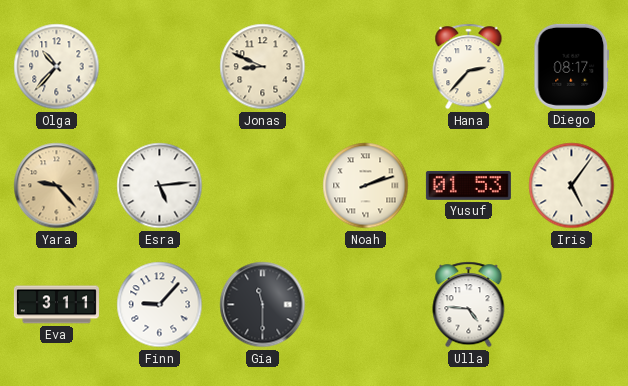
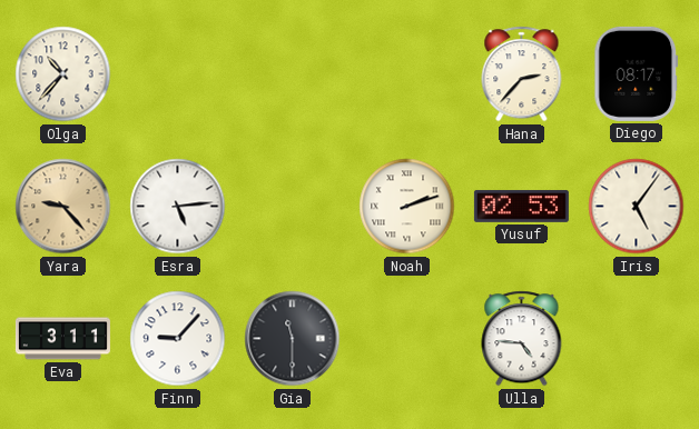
Jonas: 8:49 -> none (263, 67)
Yusuf: 01:53 -> 02:53 (521, 206)
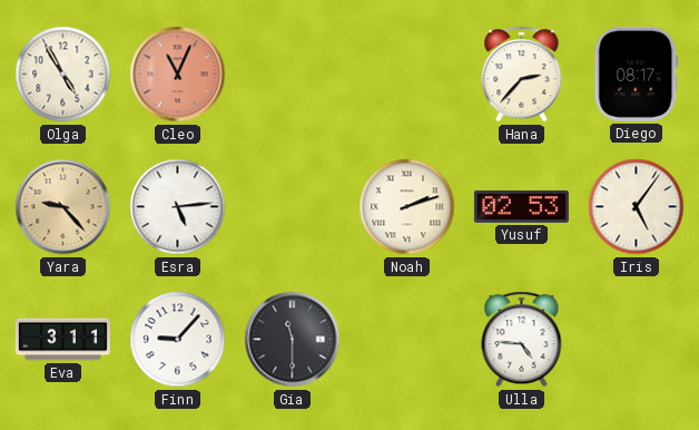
Olga: 10:37 -> 4:55 (63, 75)
Cleo: none -> 11:04 (178, 75)
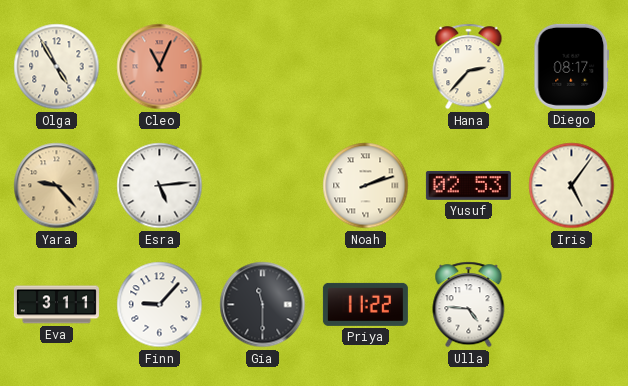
Priya: none -> 11:22 (365, 304)
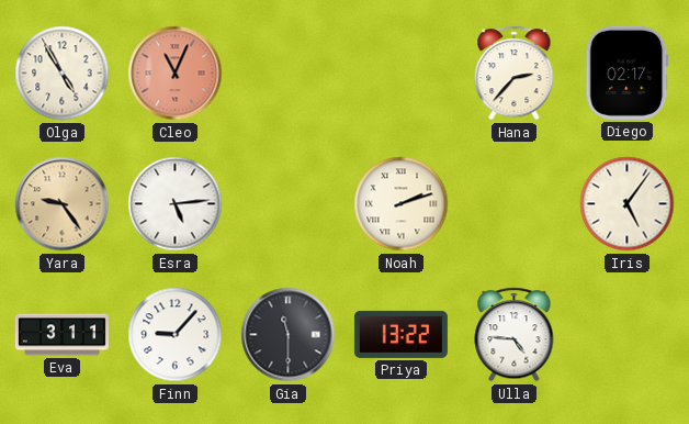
Diego: 08:17 -> 02:17 (628, 72)
Yara: 9:23 -> 9:24 (63, 204)
Yusuf: 02:53 -> none (468, 185)
Priya: 11:22 -> 13:22 (400, 334)
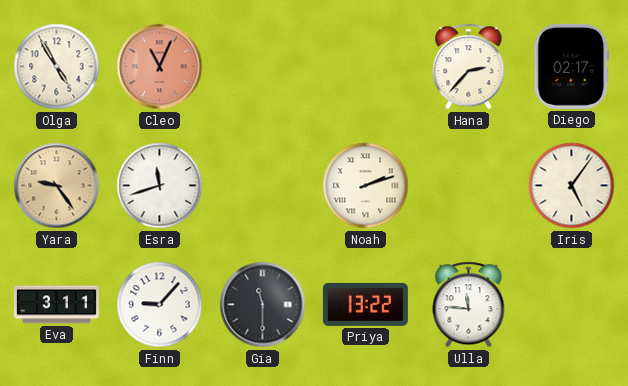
Esra: 5:14 -> 11:42 (160, 186)
Ulla: 4:46 -> 11:46 (469, 305)
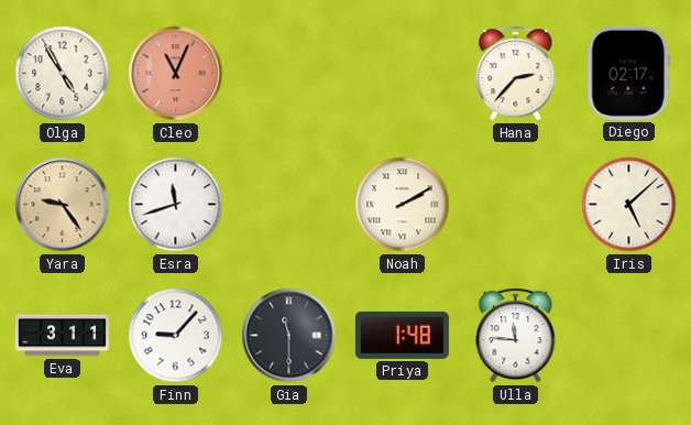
Noah: 2:12 -> 2:10 (403, 205)
Iris: 5:06 -> 5:08 (629, 205)
Priya: 13:22 -> 1:48 (402, 335)
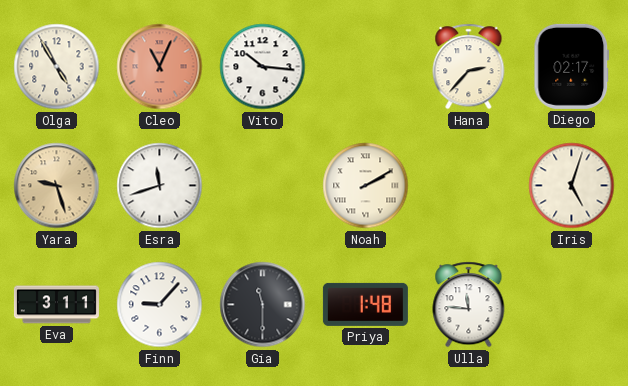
Vito: none -> 10:16 (263, 67)
Yara: 9:24 -> 9:27 (57, 186)
Iris: 5:08 -> 5:03 (572, 186)
